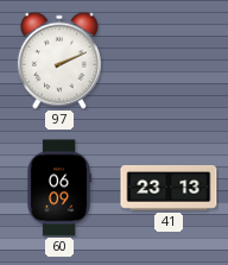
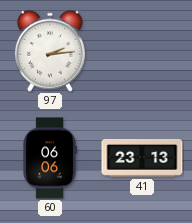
97: 2:11 -> 2:14 (50, 51)
60: 06:09 -> 06:06 (50, 158)
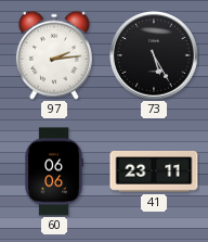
73: none -> 5:25 (155, 56)
41: 23:13 -> 23:11 (154, 171)
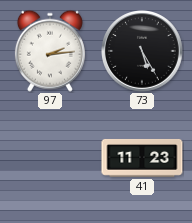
60: 06:06 -> none (54, 171)
41: 23:11 -> 11:23 (142, 158)
